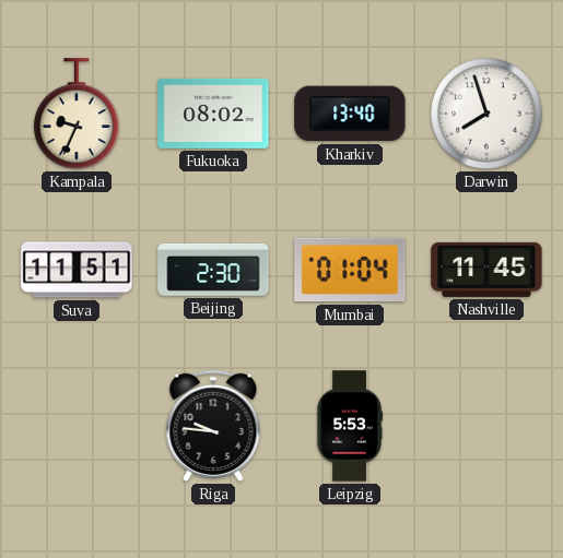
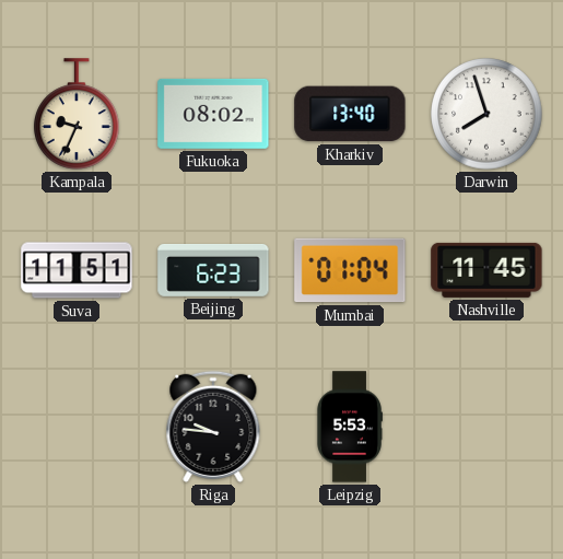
Beijing: 2:30 -> 6:23 (213, 271)
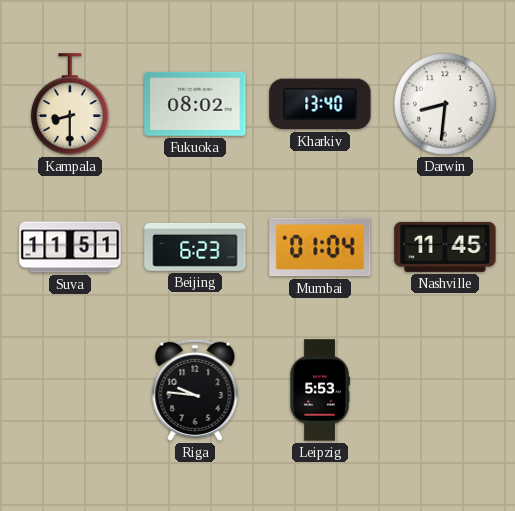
Kampala: 9:34 -> 8:30 (71, 104)
Darwin: 7:57 -> 8:31 (445, 104)
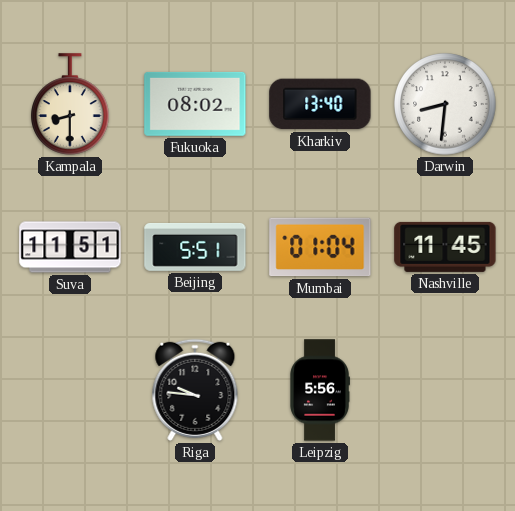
Beijing: 6:23 -> 5:51 (195, 248)
Leipzig: 5:53 -> 5:56 (320, 390)
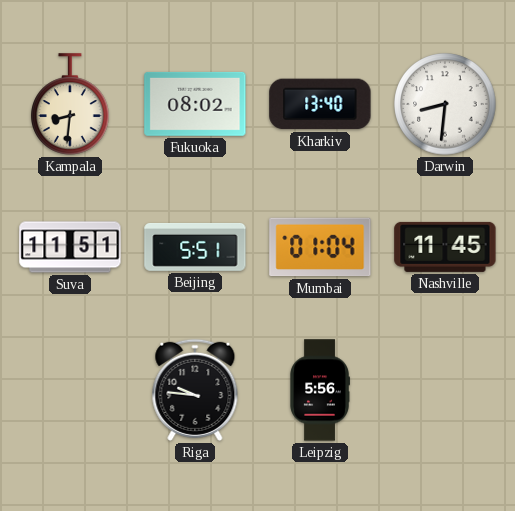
Kampala: 8:30 -> 8:31 (71, 104)
